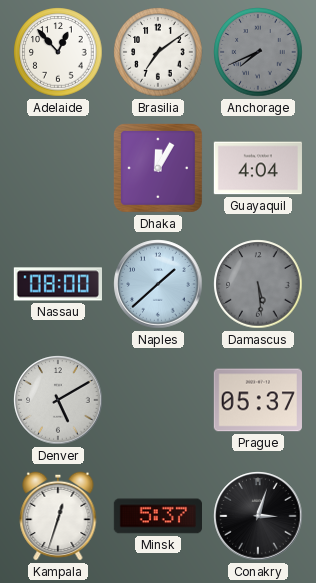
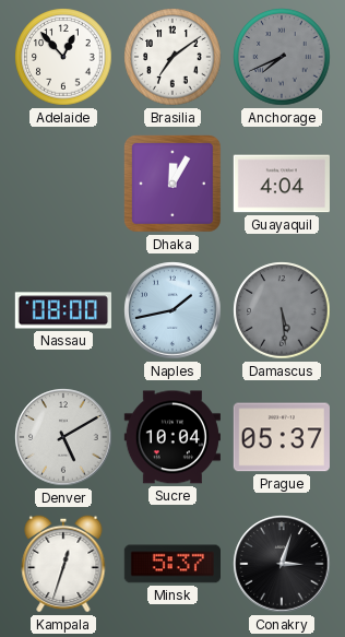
Naples: 1:38 -> 1:43 (172, 310)
Sucre: none -> 10:04 (172, 437)
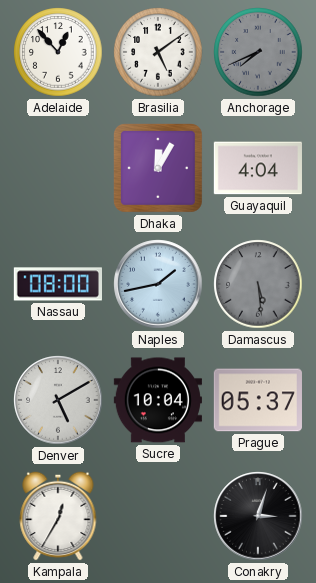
Brasilia: 7:09 -> 5:09 (158, 52)
Kampala: 12:33 -> 12:35 (58, 516)
Minsk: 5:37 -> none (171, 564)
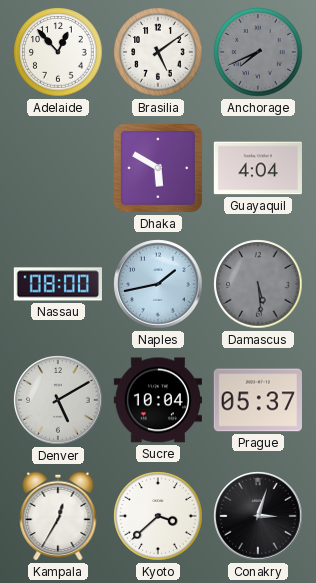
Dhaka: 12:05 -> 5:50 (158, 168)
Kyoto: none -> 3:38 (158, 516)
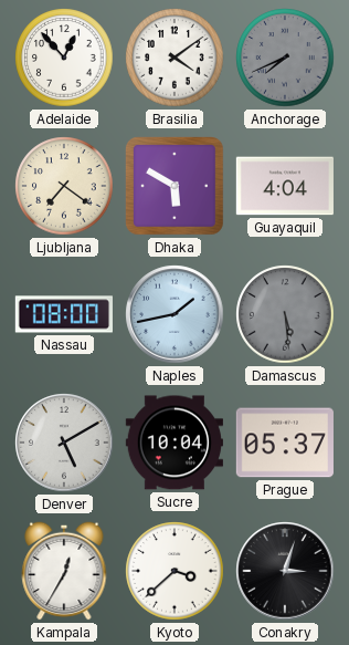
Brasilia: 5:09 -> 4:09 (174, 58)
Ljubljana: none -> 7:21 (64, 186)
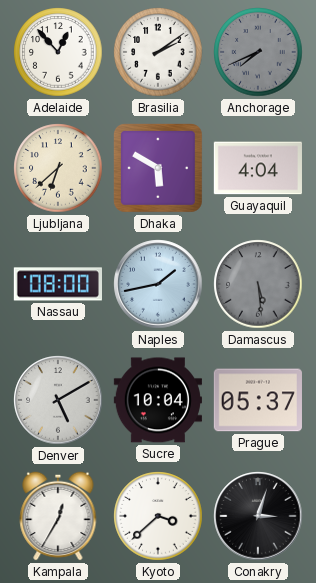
Brasilia: 4:09 -> 2:09 (158, 52)
Ljubljana: 7:21 -> 6:38 (58, 168)
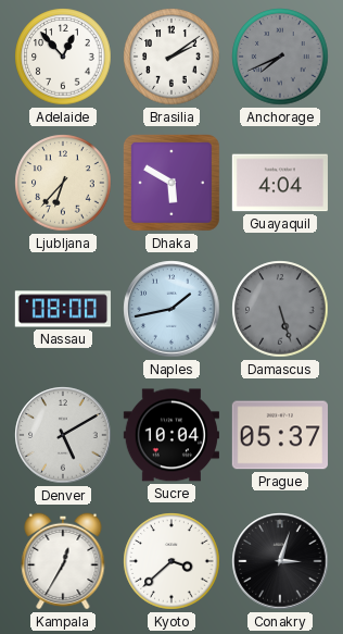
Ljubljana: 6:38 -> 6:37 (63, 183)
Damascus: 5:29 -> 5:27 (280, 309)
